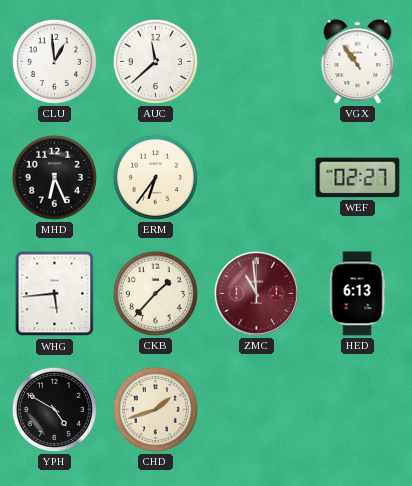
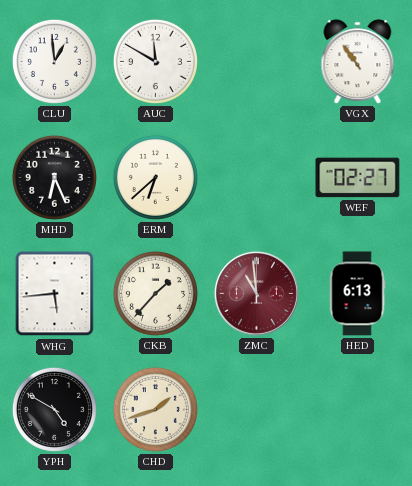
AUC: 11:38 -> 11:50 (155, 61)
ERM: 6:36 -> 6:38 (155, 177)
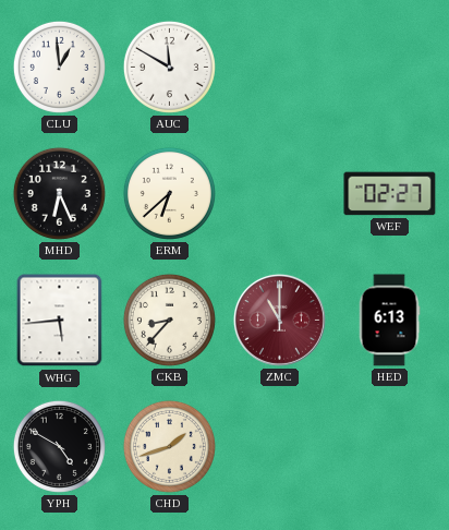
VGX: 10:54 -> none (358, 62)
CKB: 1:37 -> 8:37 (169, 320)
ZMC: 10:59 -> 11:00 (279, 320)
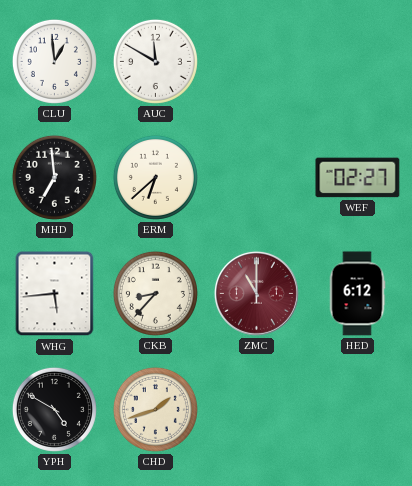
MHD: 6:26 -> 6:59 (54, 177)
HED: 6:13 -> 6:12 (357, 294)
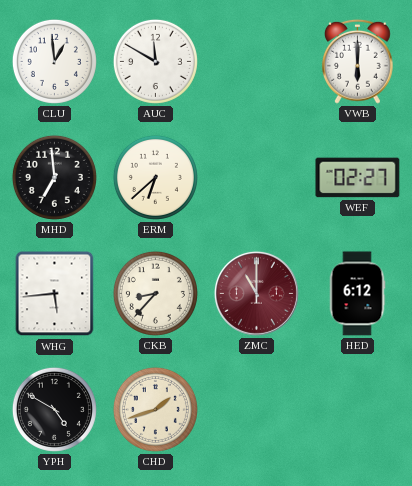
VWB: none -> 6:00 (357, 61)
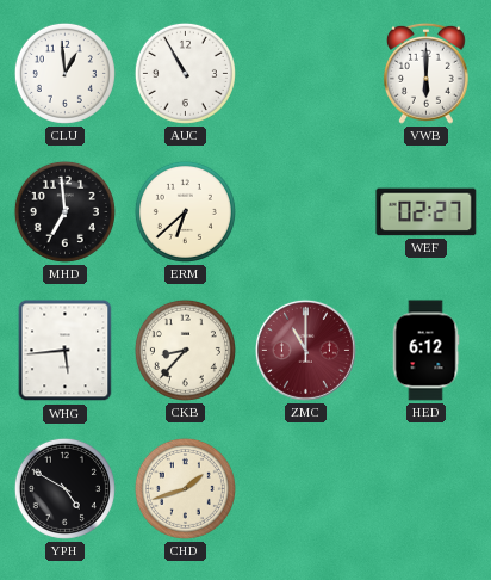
AUC: 11:50 -> 10:55 (185, 73)
